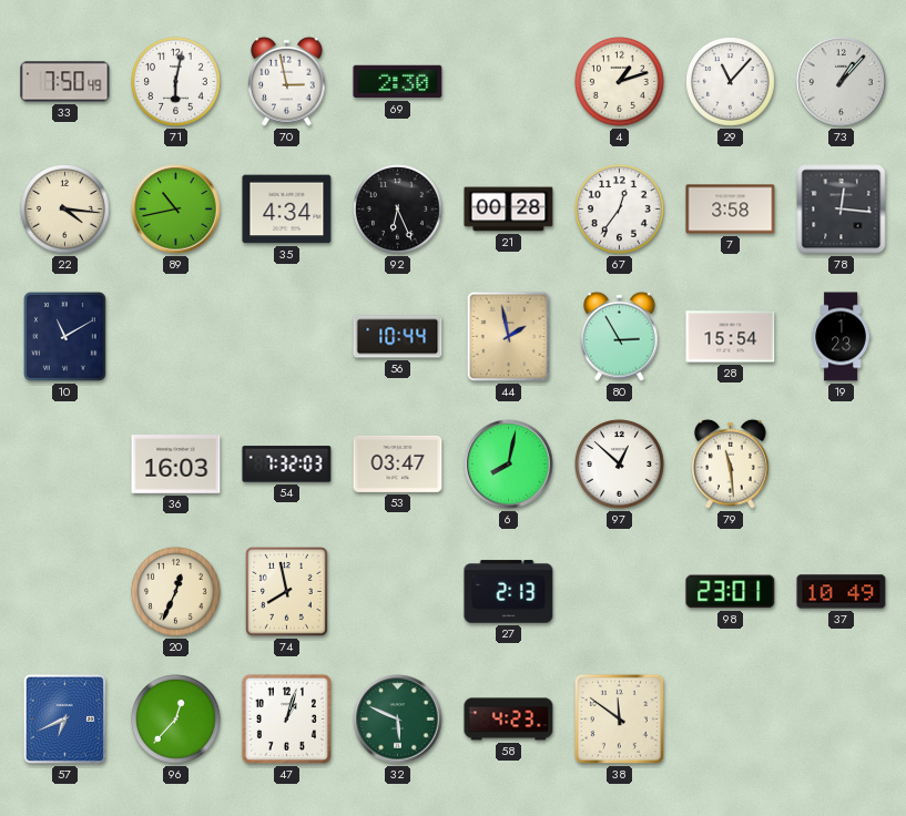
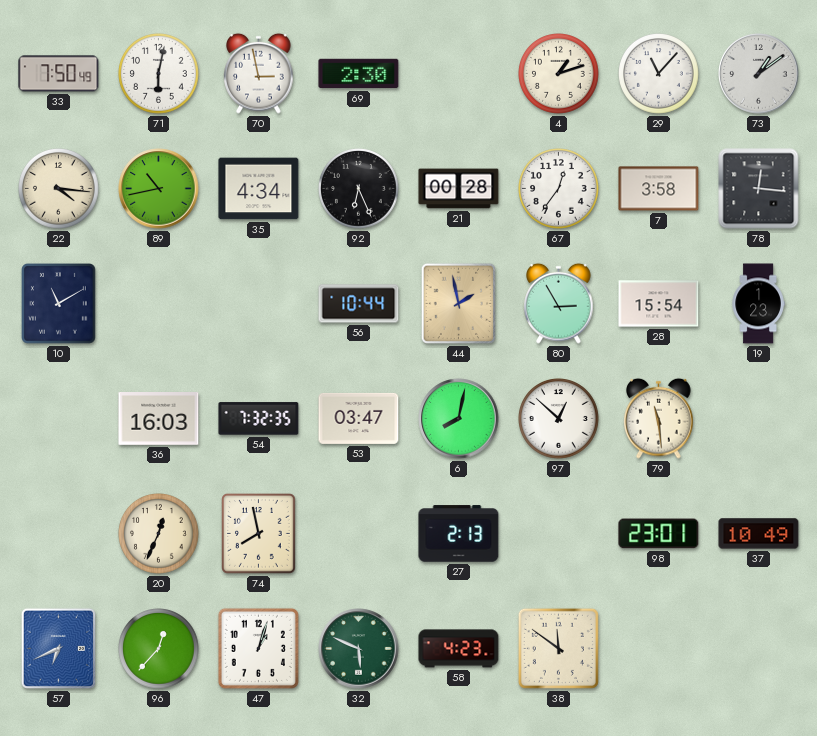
73: 1:07 -> 1:09 (759, 74)
54: 7:32:03 -> 7:32:35 (259, 419)
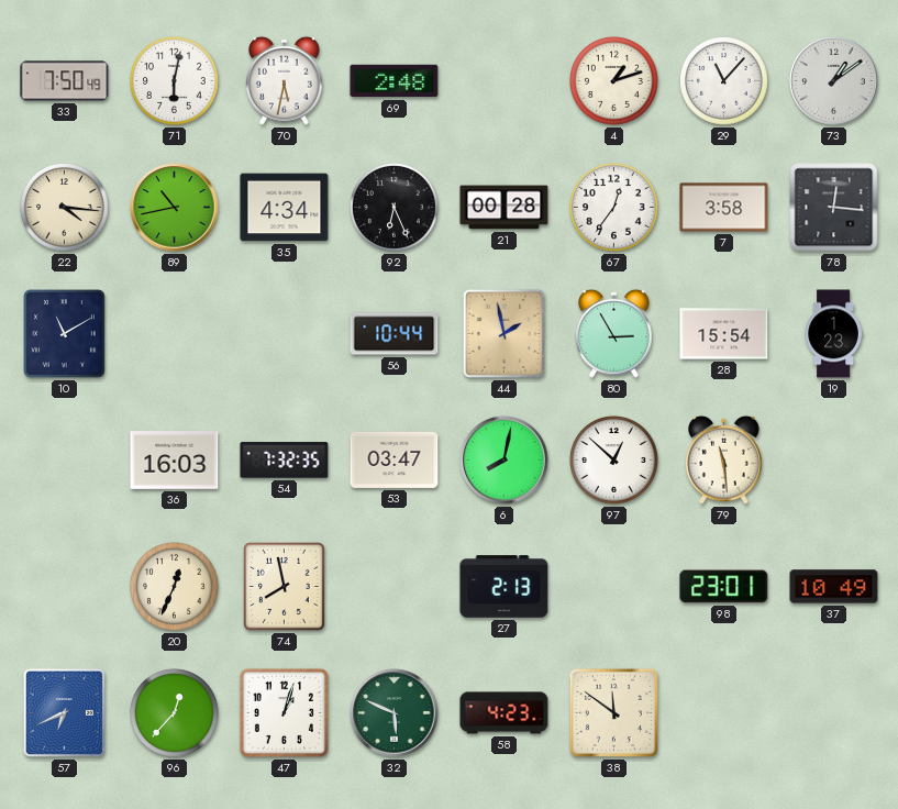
70: 2:58 -> 5:32 (285, 80)
69: 2:30 -> 2:48 (395, 81)
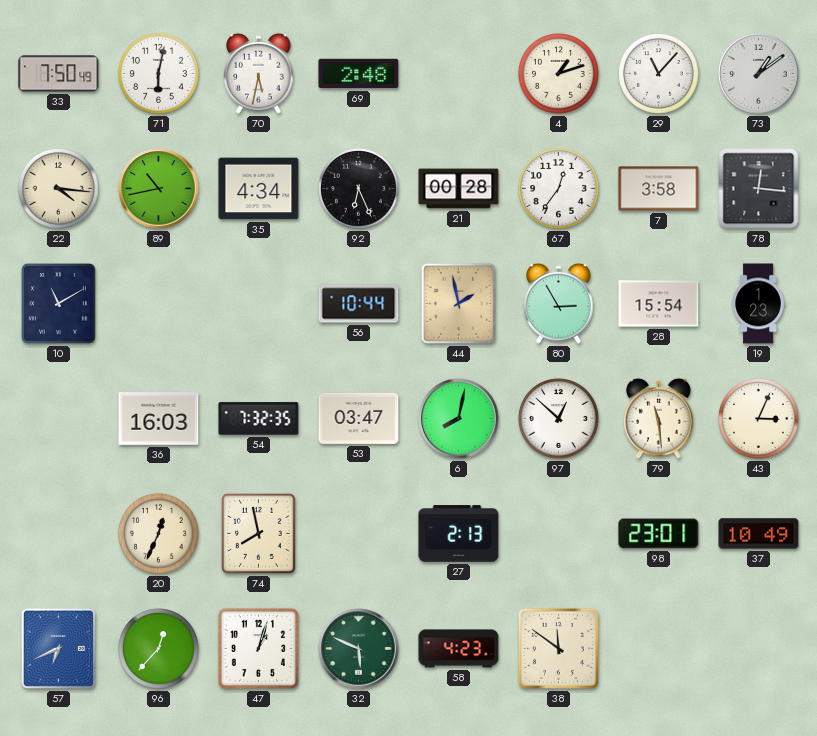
43: none -> 3:04 (759, 419)
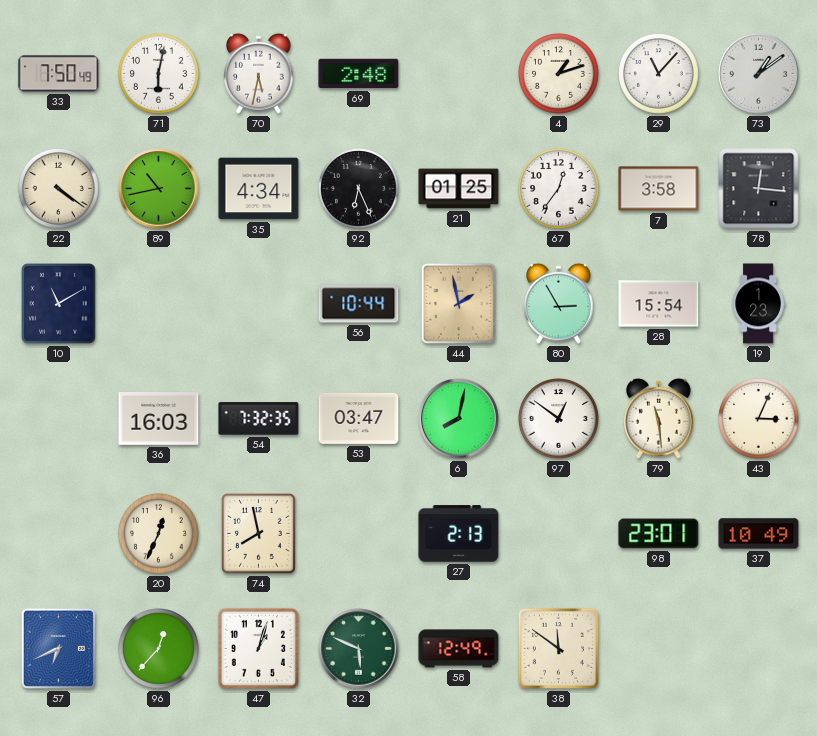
22: 4:16 -> 4:21 (59, 189)
21: 00:28 -> 01:25 (459, 189)
97: 12:52 -> 12:51 (559, 419)
58: 4:23 -> 12:49 (459, 649)
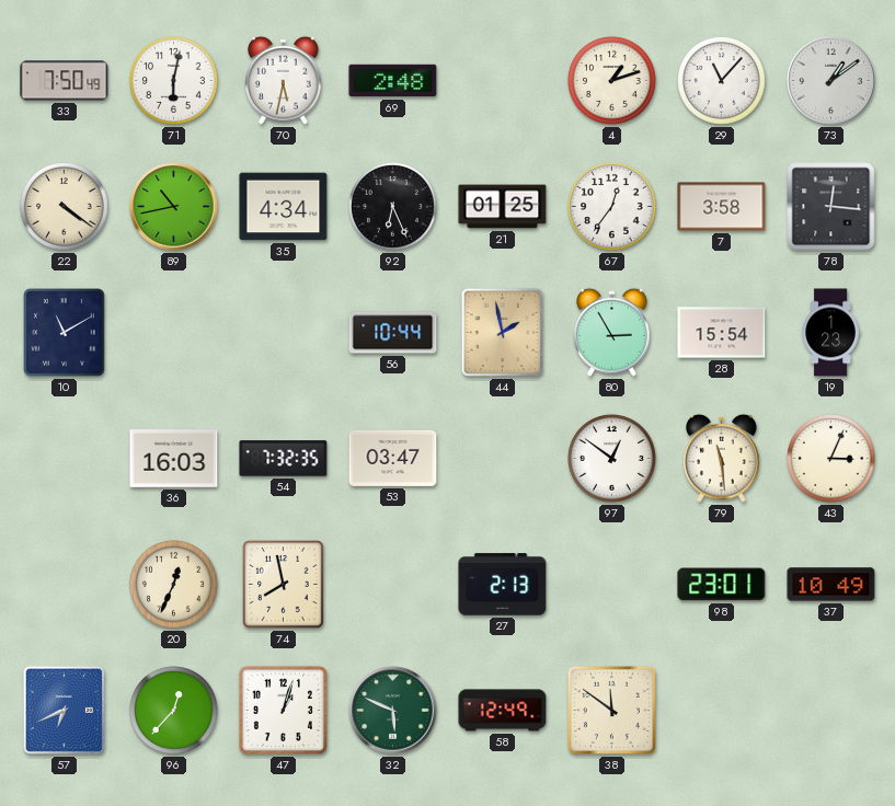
6: 8:02 -> none (459, 419)
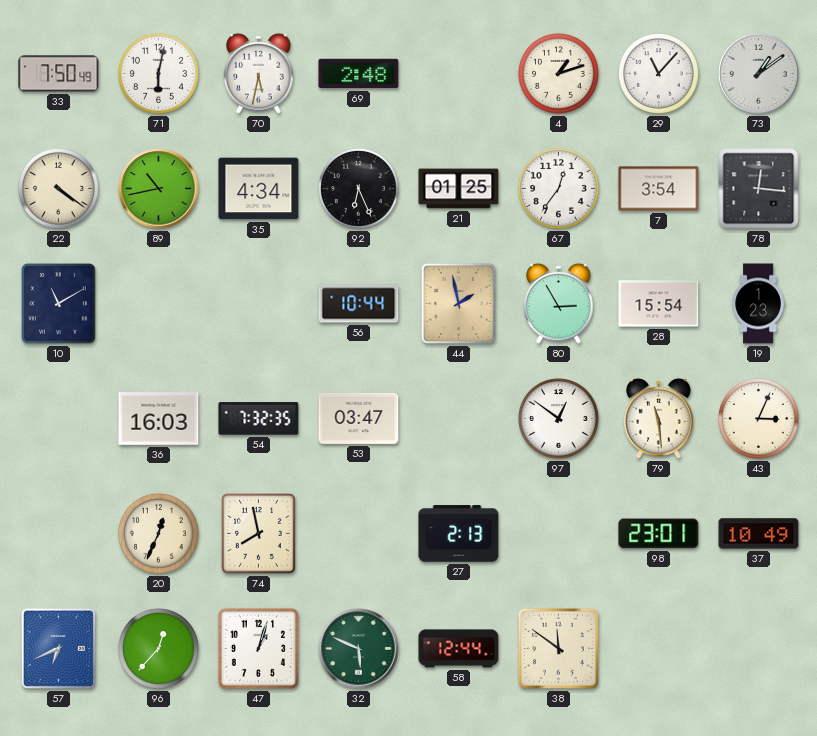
7: 3:58 -> 3:54 (659, 189)
58: 12:49 -> 12:44 (459, 649)
